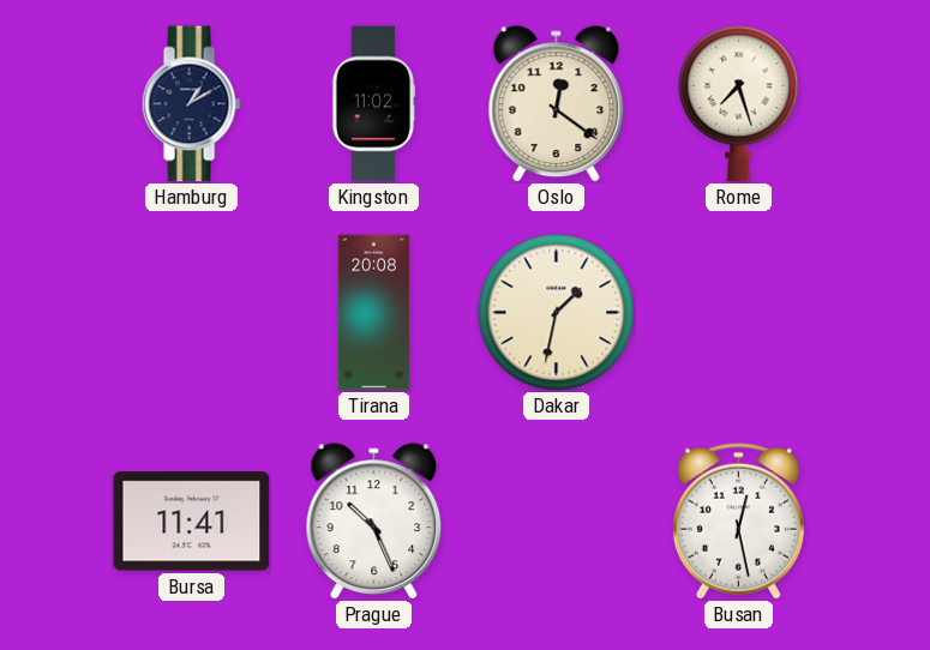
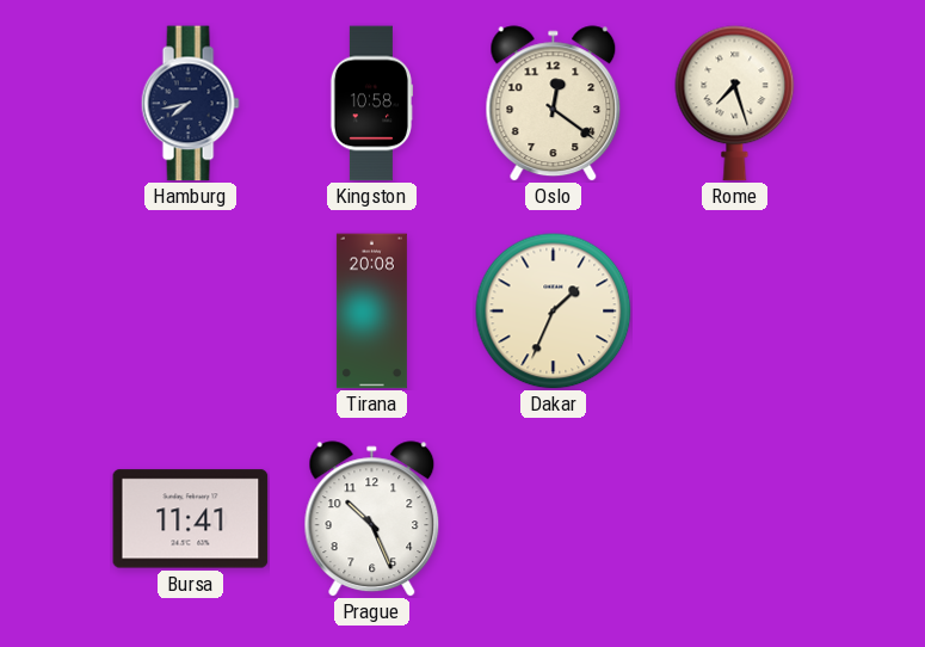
Hamburg: 1:10 -> 7:43 (190, 104)
Kingston: 11:02 -> 10:58 (371, 104)
Dakar: 1:32 -> 1:34 (554, 312)
Busan: 12:28 -> none (738, 520)
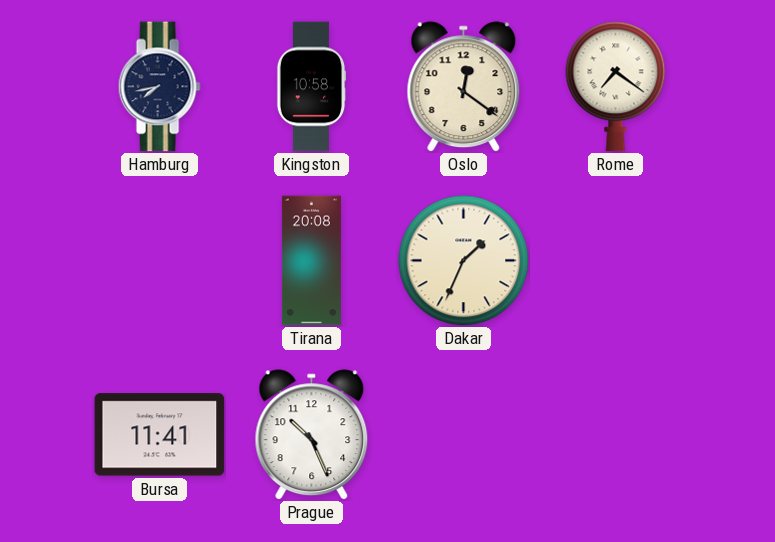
Rome: 7:27 -> 7:21 (616, 87)
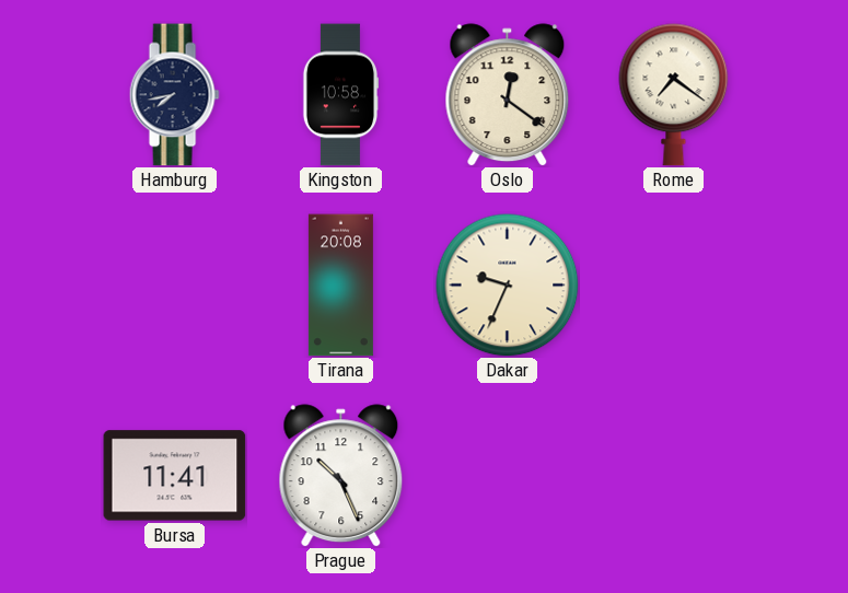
Dakar: 1:34 -> 9:34 (508, 286)
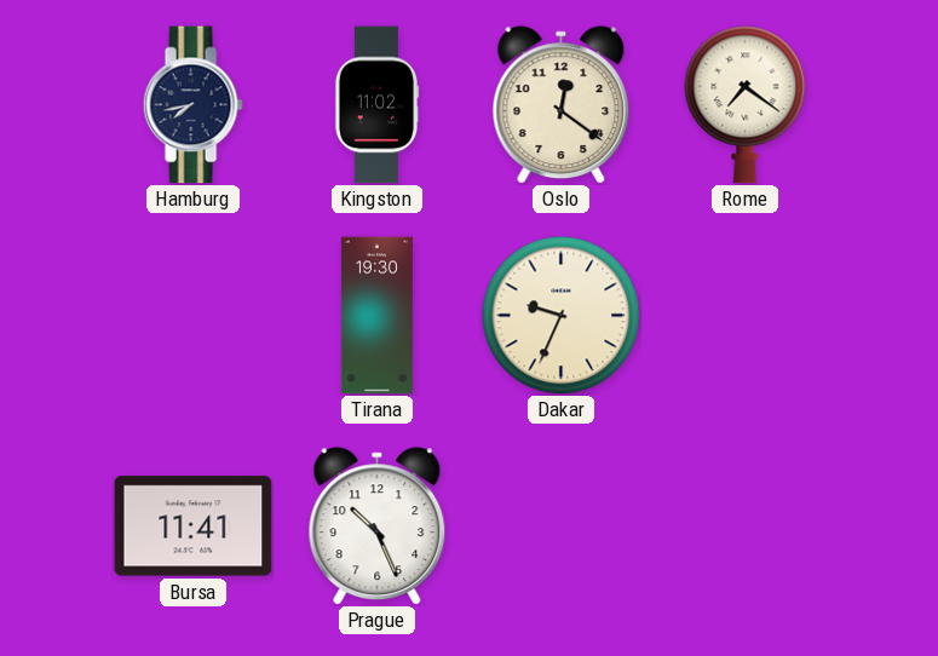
Kingston: 10:58 -> 11:02 (376, 105)
Tirana: 20:08 -> 19:30 (376, 316)
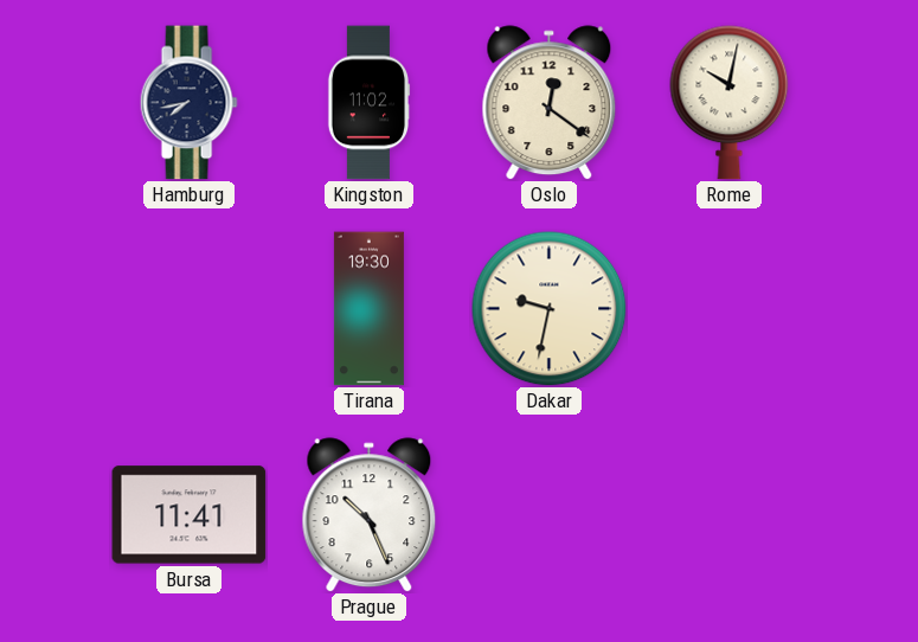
Rome: 7:21 -> 10:02 (730, 103)
Dakar: 9:34 -> 9:32 (550, 309)
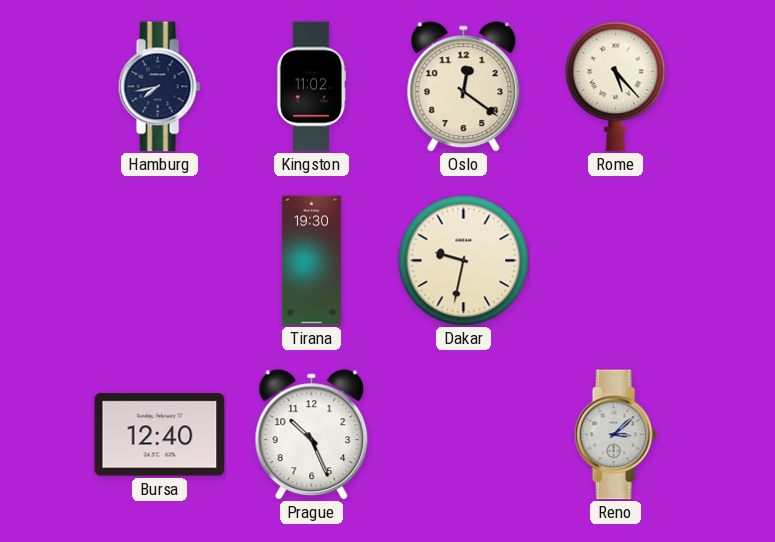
Rome: 10:02 -> 5:23 (616, 87)
Bursa: 11:41 -> 12:40 (160, 435)
Reno: none -> 3:08 (615, 435)
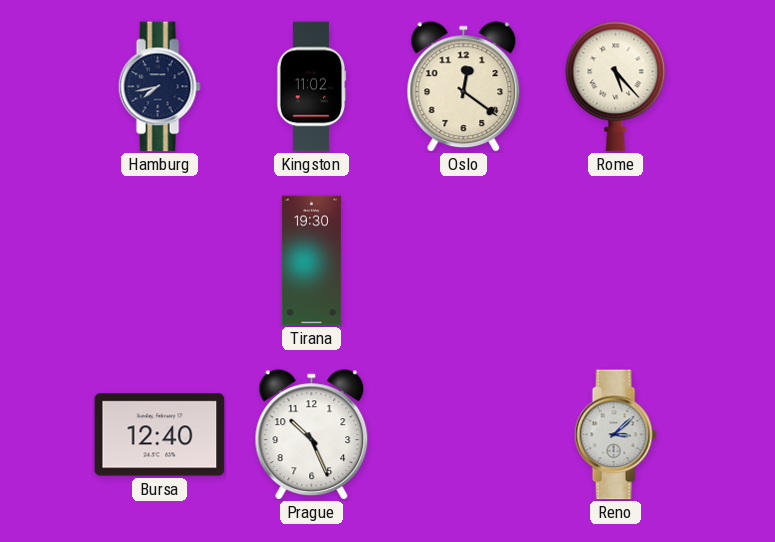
Dakar: 9:32 -> none (464, 261)
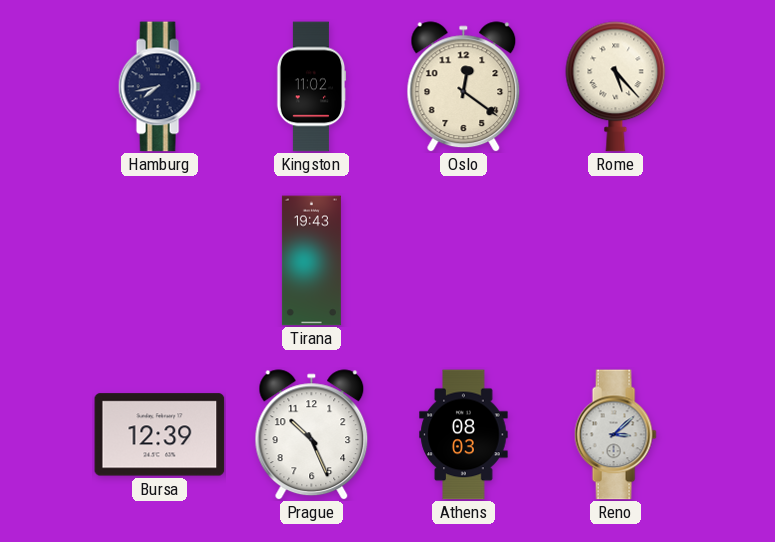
Tirana: 19:30 -> 19:43 (311, 261)
Bursa: 12:40 -> 12:39 (160, 435)
Athens: none -> 08:03 (464, 435)
